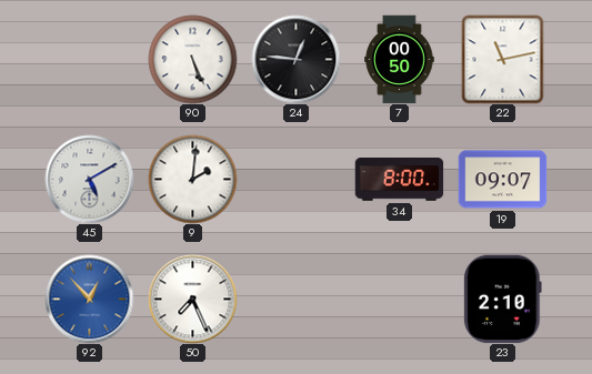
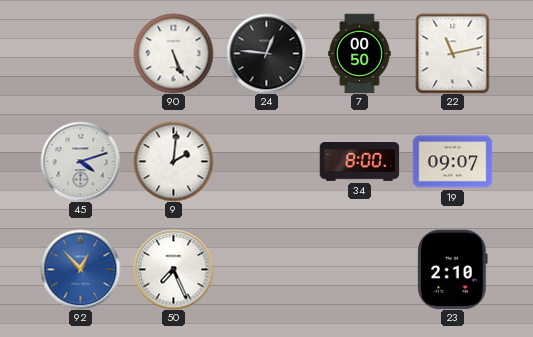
45: 5:10 -> 4:12 (80, 161)
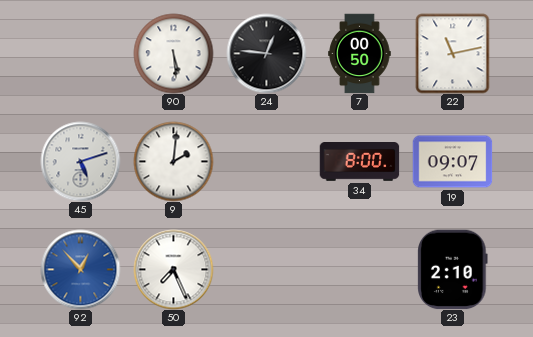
90: 5:26 -> 5:29 (173, 53)
45: 4:12 -> 5:12 (80, 161)
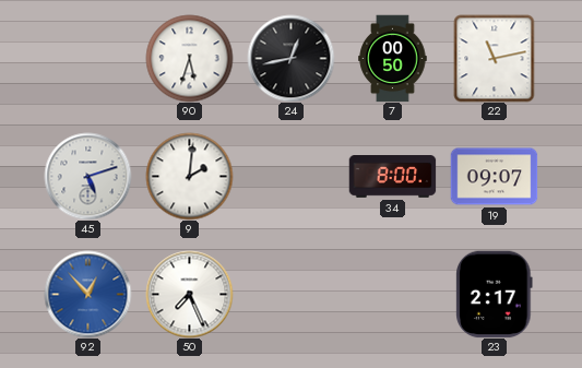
90: 5:29 -> 5:33 (189, 58)
24: 12:46 -> 12:43 (290, 58)
23: 2:10 -> 2:17 (495, 294)
